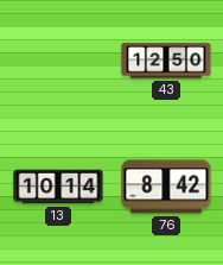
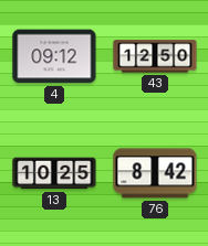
4: none -> 09:12 (54, 56)
13: 10:14 -> 10:25 (54, 173)
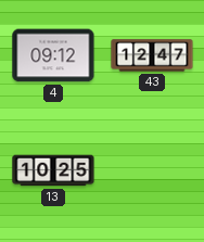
43: 12:50 -> 12:47 (152, 55)
76: 8:42 -> none (155, 173)
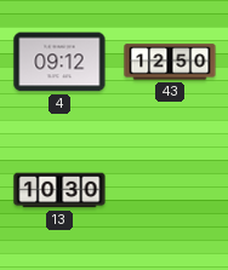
43: 12:47 -> 12:50 (170, 62)
13: 10:25 -> 10:30 (59, 190)
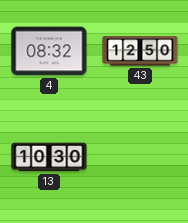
4: 09:12 -> 08:32 (49, 51)
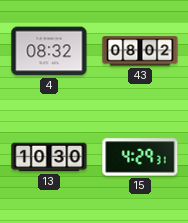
43: 12:50 -> 08:02 (140, 51)
15: none -> 4:29 (140, 157)
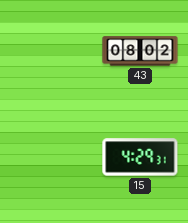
4: 08:32 -> none (49, 51)
13: 10:30 -> none (49, 157)
